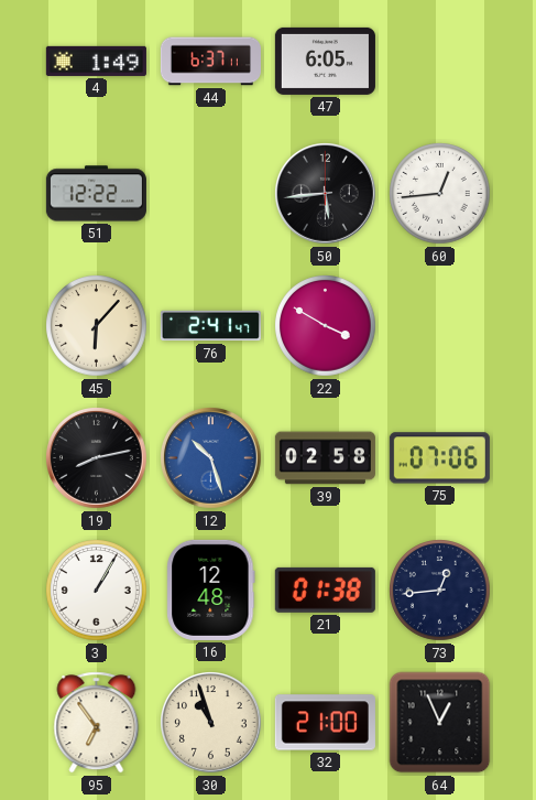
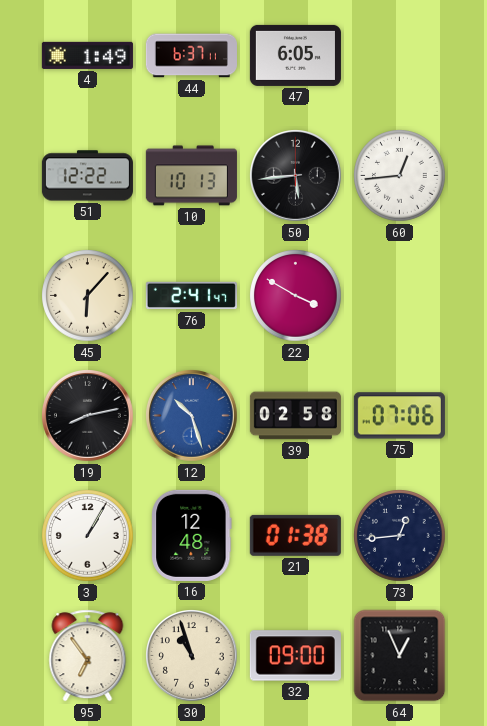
10: none -> 10:13 (191, 176)
32: 21:00 -> 09:00 (295, 656)
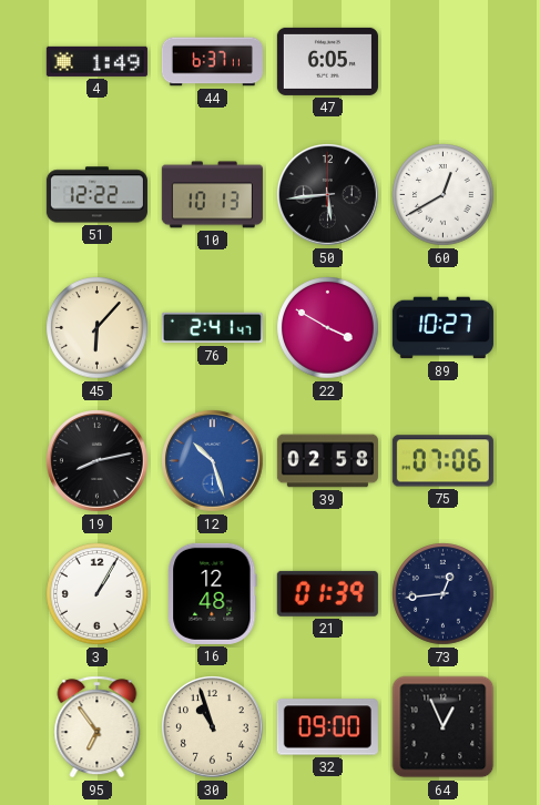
60: 12:44 -> 12:40 (444, 195)
89: none -> 10:27 (442, 328)
21: 01:38 -> 01:39 (327, 593)
